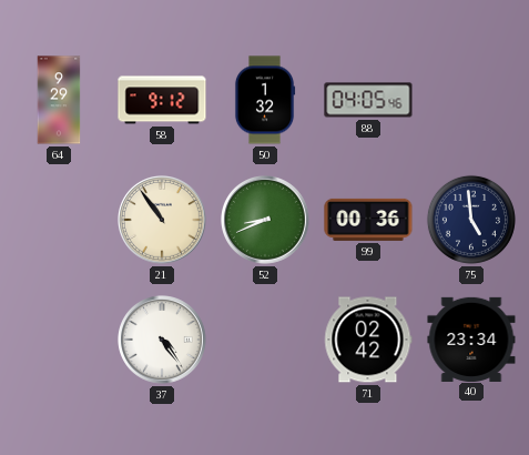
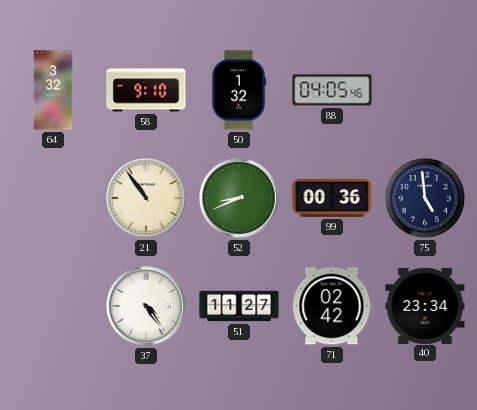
64: 9:29 -> 3:32 (53, 90)
58: 9:12 -> 9:10 (146, 90)
51: none -> 11:27 (239, 306)
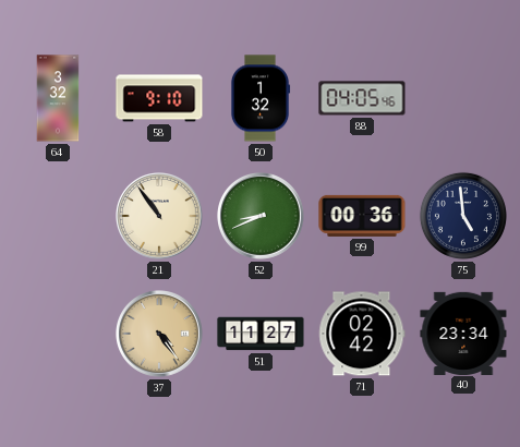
37 dial: white -> champagne (160, 335)
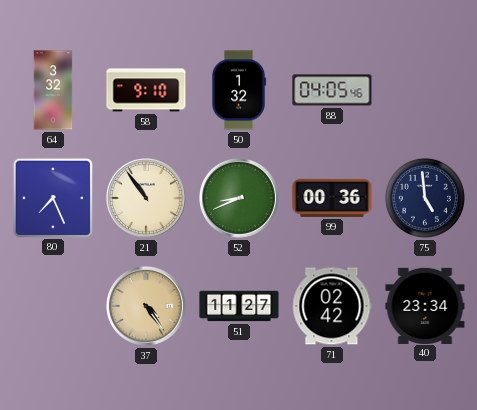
80: none -> 7:26 (52, 197)
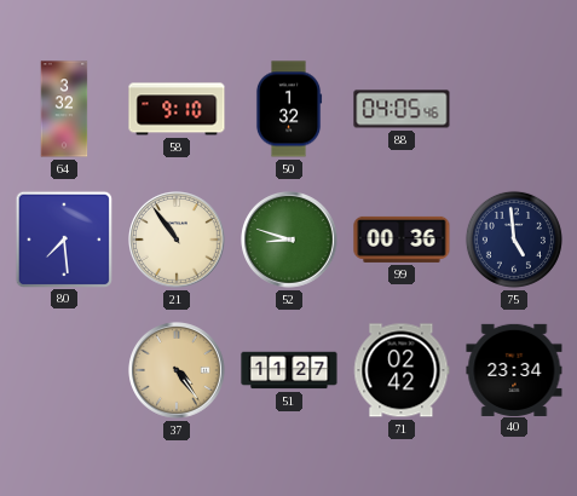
80: 7:26 -> 7:29 (63, 238)
52: 8:41 -> 8:48 (290, 241)
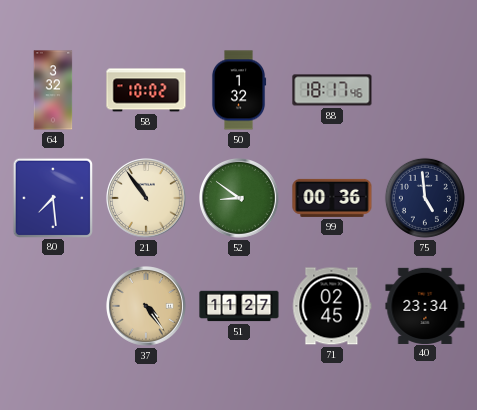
58: 9:10 -> 10:02 (146, 90)
88: 04:05 -> 18:17 (332, 90)
52: 8:48 -> 8:51 (240, 199)
71: 02:42 -> 02:45 (332, 306)
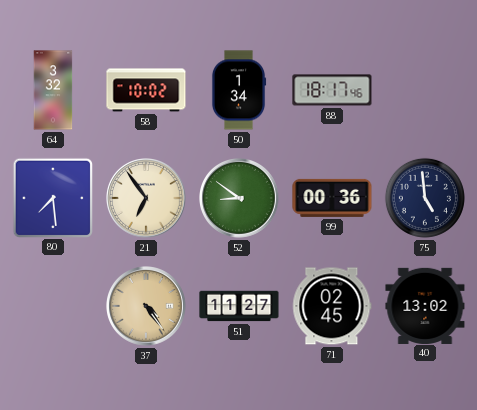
50: 1:32 -> 1:34 (239, 90)
21: 10:54 -> 6:54 (147, 199)
40: 23:34 -> 13:02 (425, 305)
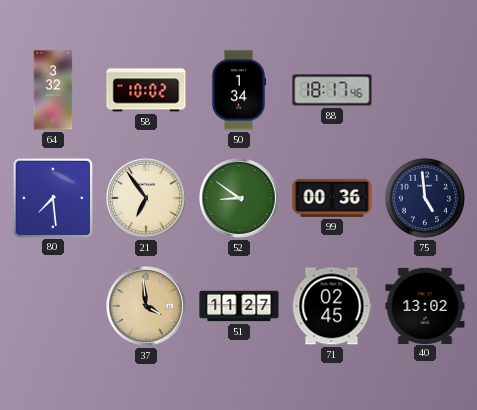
37: 4:24 -> 3:59 (147, 307)
